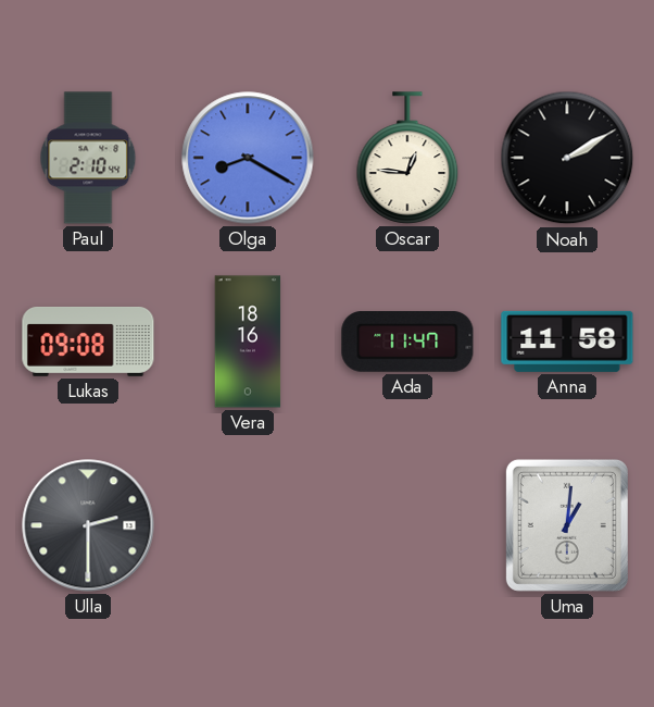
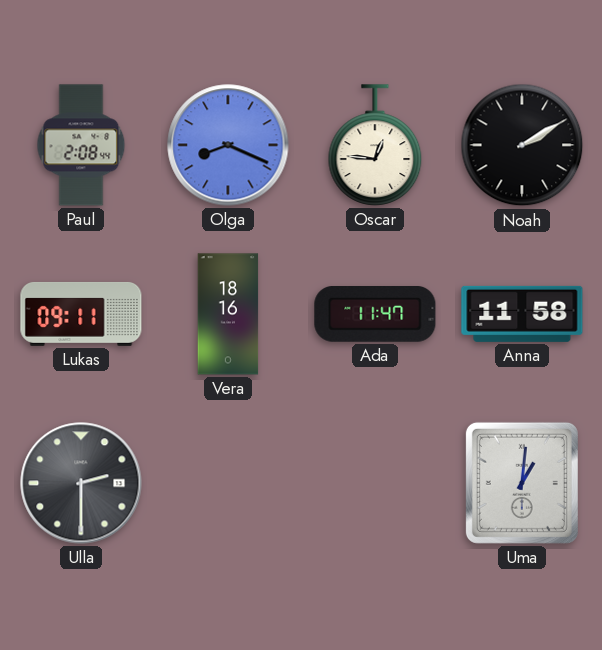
Paul: 2:10 -> 2:08 (81, 145)
Olga: 8:20 -> 8:19 (228, 145)
Lukas: 09:08 -> 09:11 (81, 314)
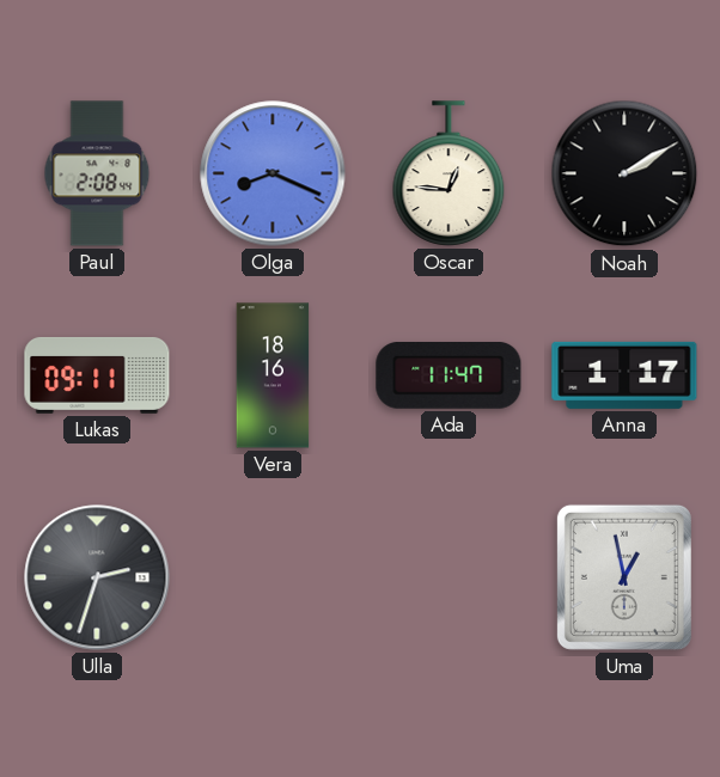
Anna: 11:58 -> 1:17 (624, 375)
Ulla: 2:30 -> 2:33 (97, 577)
Uma: 1:01 -> 12:58 (624, 577)
